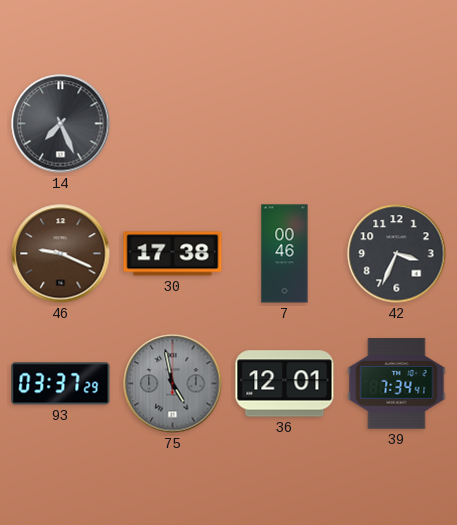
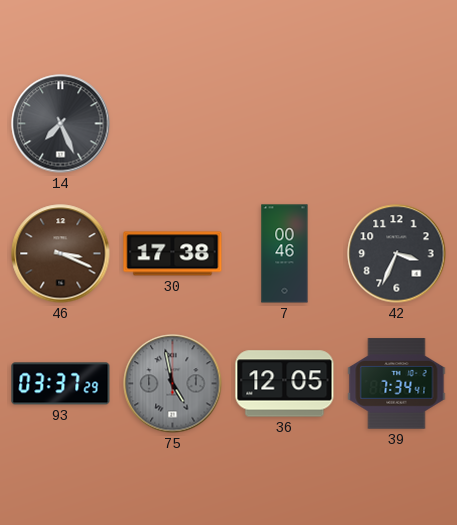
46: 9:19 -> 3:19 (61, 254)
36: 12:01 -> 12:05 (285, 384)
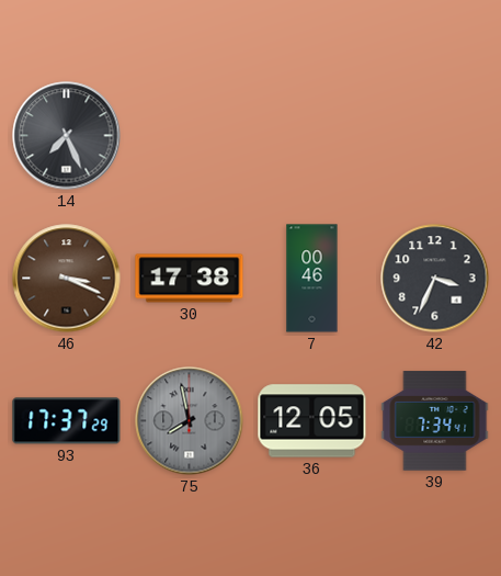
93: 03:37 -> 17:37 (67, 421)
75: 4:58 -> 7:58 (190, 421)
